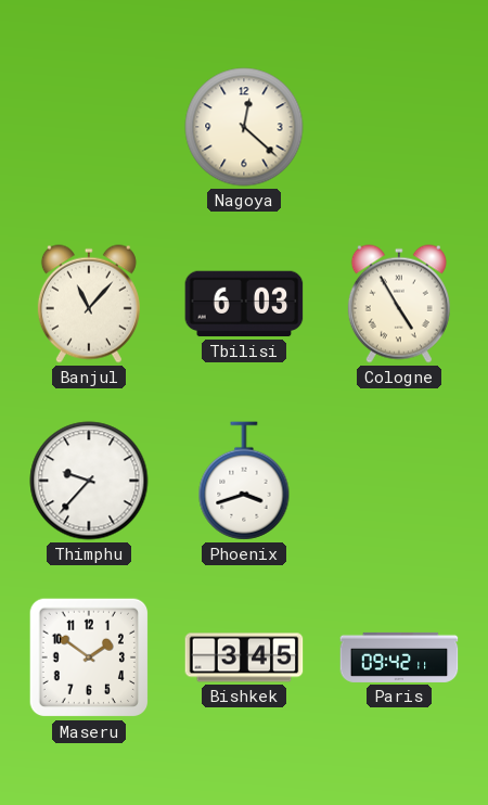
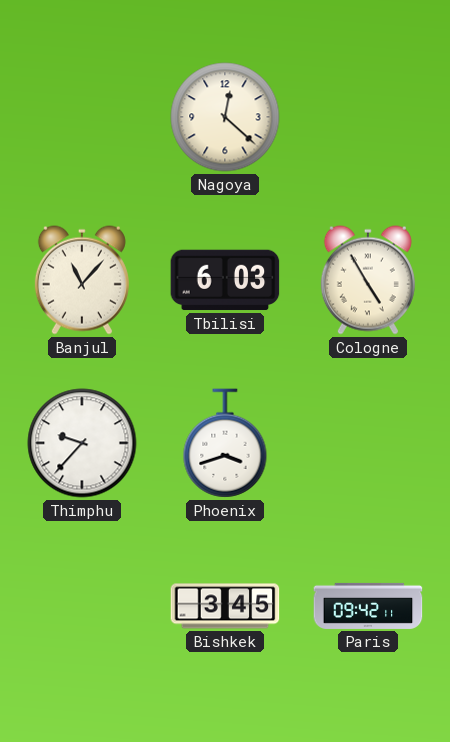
Maseru: 1:51 -> none (89, 657)
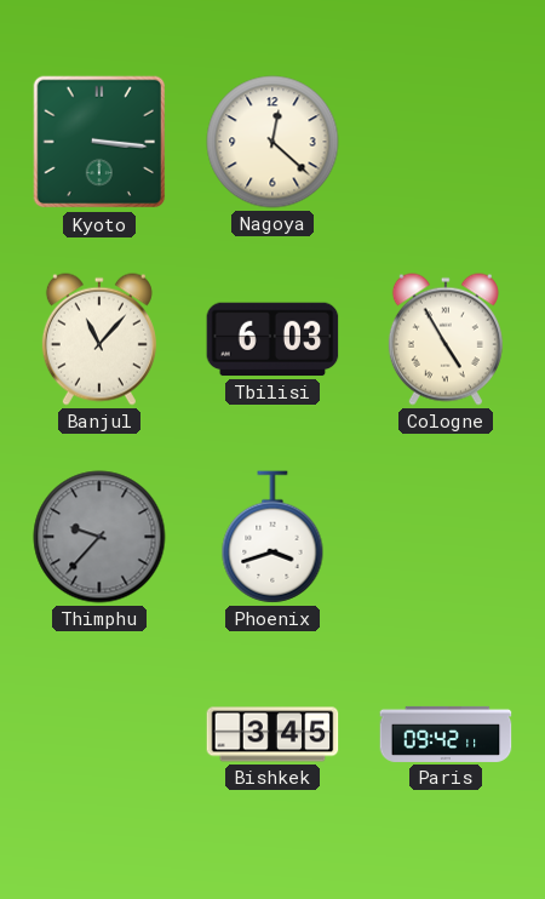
Kyoto: none -> 3:16 (99, 142)
Thimphu dial: white -> grey (99, 537)
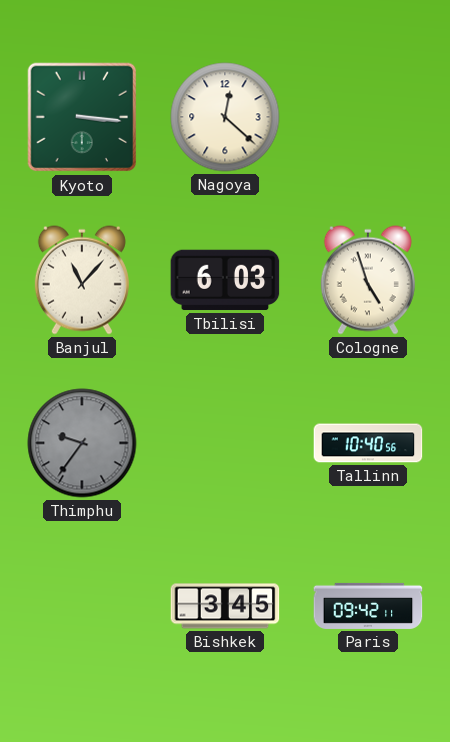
Cologne: 4:55 -> 4:57 (368, 280)
Thimphu: 9:37 -> 9:36 (82, 443)
Phoenix: 3:42 -> none (272, 537)
Tallinn: none -> 10:40 (368, 443)
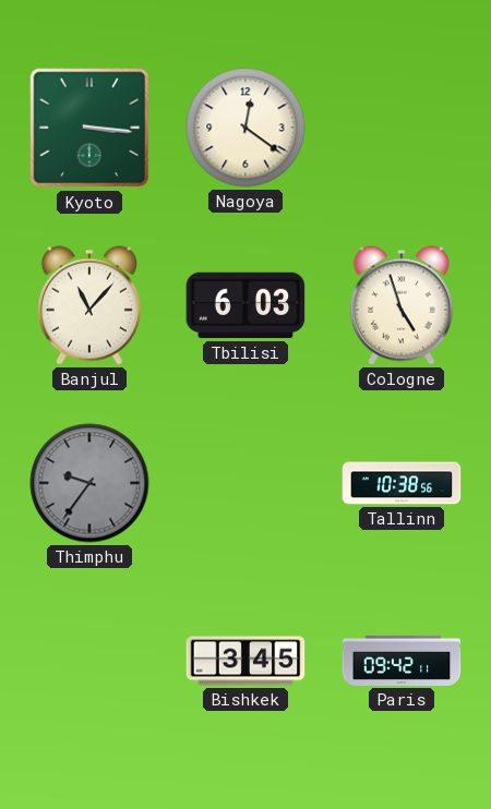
Nagoya: 12:22 -> 12:21 (245, 128)
Tallinn: 10:40 -> 10:38 (402, 483)
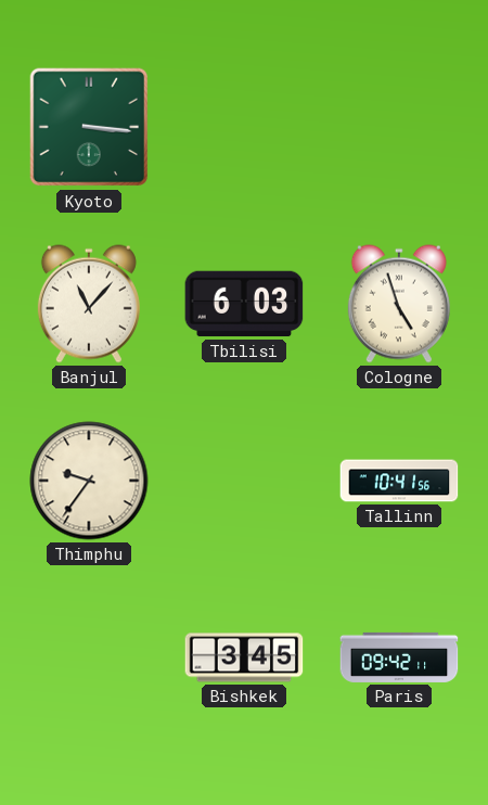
Nagoya: 12:21 -> none (245, 128)
Thimphu dial: grey -> cream (89, 481)
Tallinn: 10:38 -> 10:41 (399, 481)
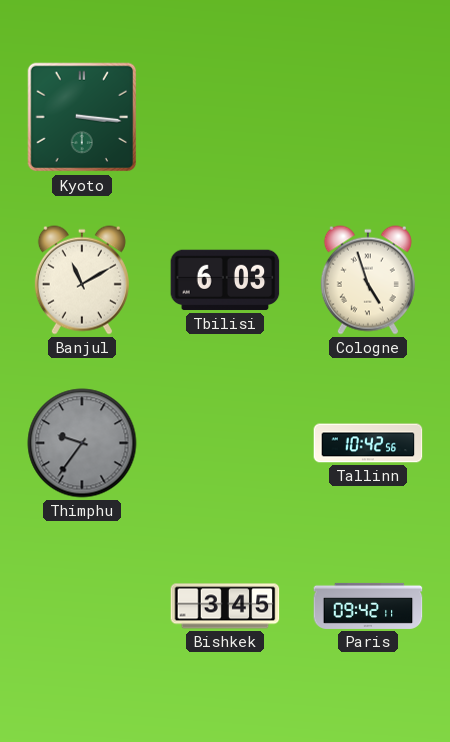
Banjul: 11:07 -> 11:10 (82, 280)
Thimphu dial: cream -> grey (82, 443)
Tallinn: 10:41 -> 10:42 (368, 443)
